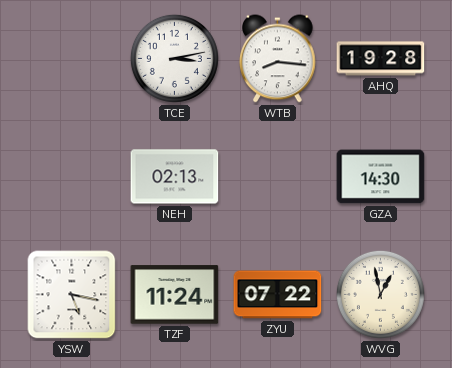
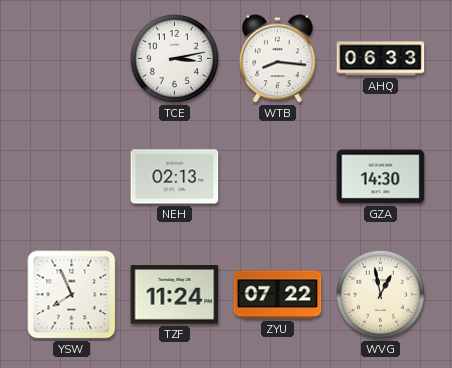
AHQ: 19:28 -> 06:33 (381, 59)
YSW: 5:17 -> 7:56 (72, 295)
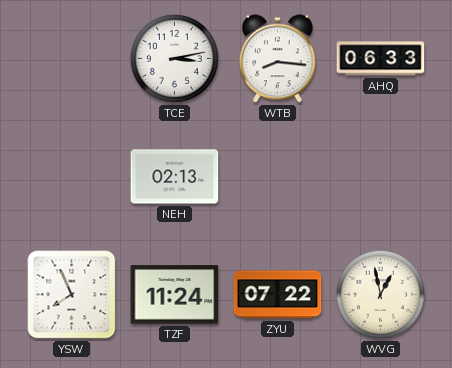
GZA: 14:30 -> none (381, 177)
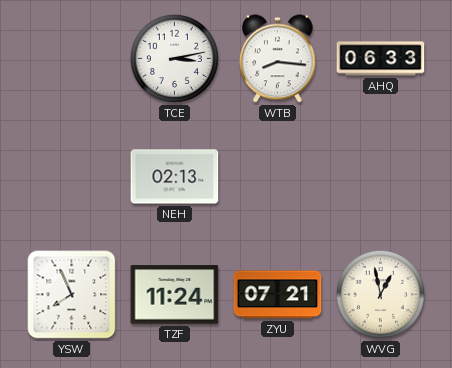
ZYU: 07:22 -> 07:21 (278, 295)
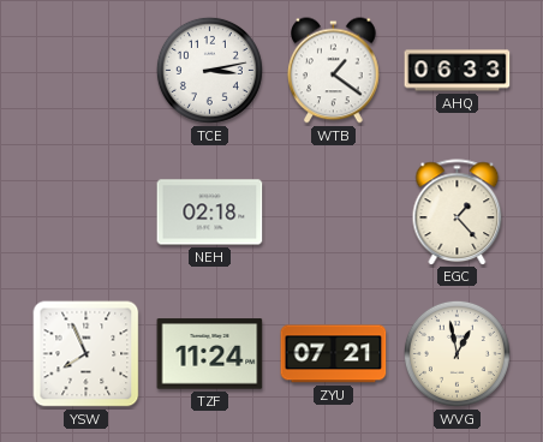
WTB: 8:16 -> 1:21 (334, 71)
NEH: 02:13 -> 02:18 (210, 213)
EGC: none -> 1:23 (458, 211)
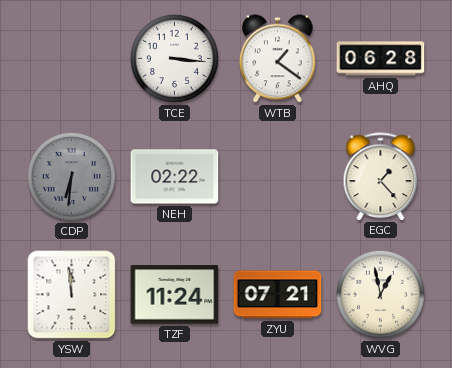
TCE: 3:13 -> 3:16 (174, 58)
AHQ: 06:33 -> 06:28 (381, 59)
CDP: none -> 6:31 (71, 176)
NEH: 02:18 -> 02:22 (175, 177)
YSW: 7:56 -> 11:59 (72, 295)
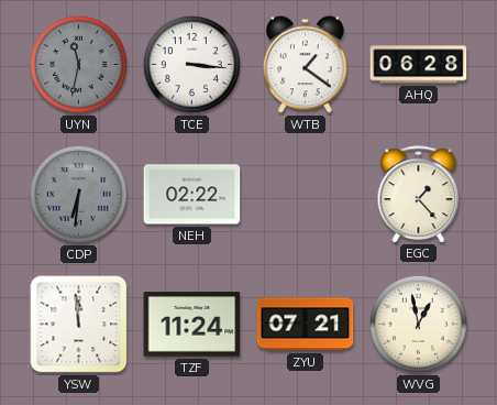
UYN: none -> 11:32 (78, 64)
